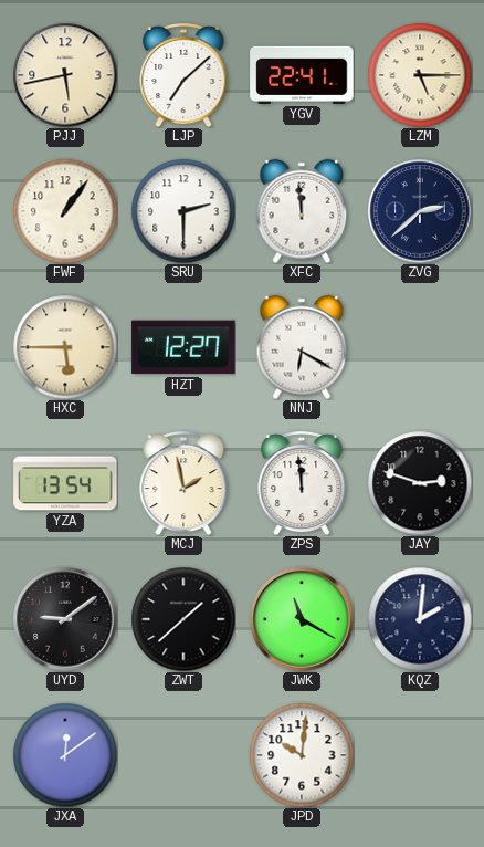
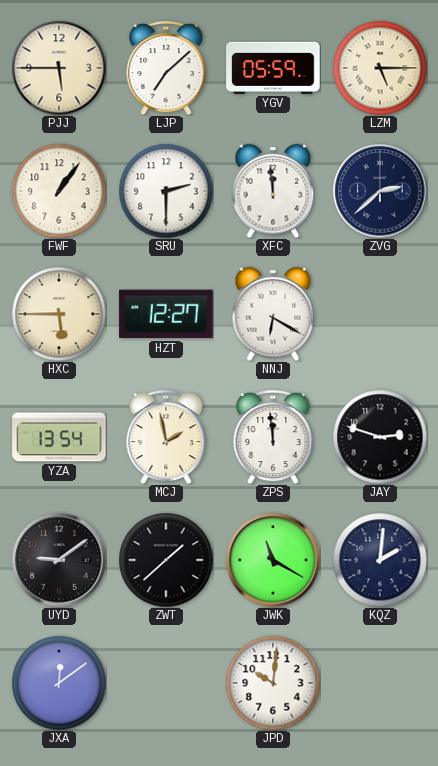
PJJ: 5:43 -> 5:45 (59, 68)
YGV: 22:41 -> 05:59 (273, 68)
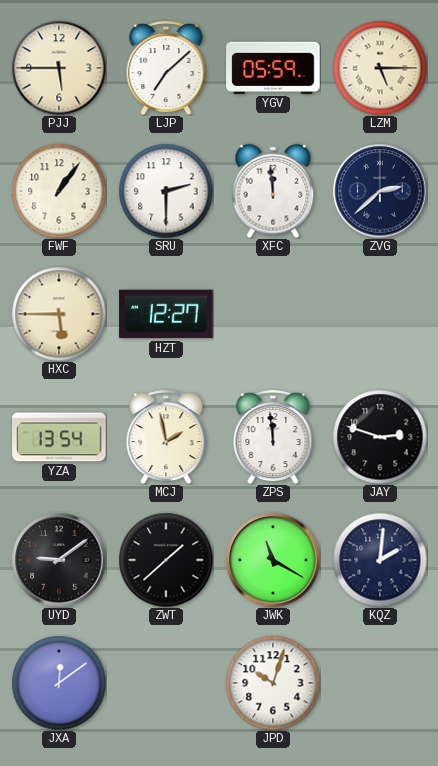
NNJ: 6:20 -> none (273, 314)
JPD: 10:01 -> 10:03 (273, 683)
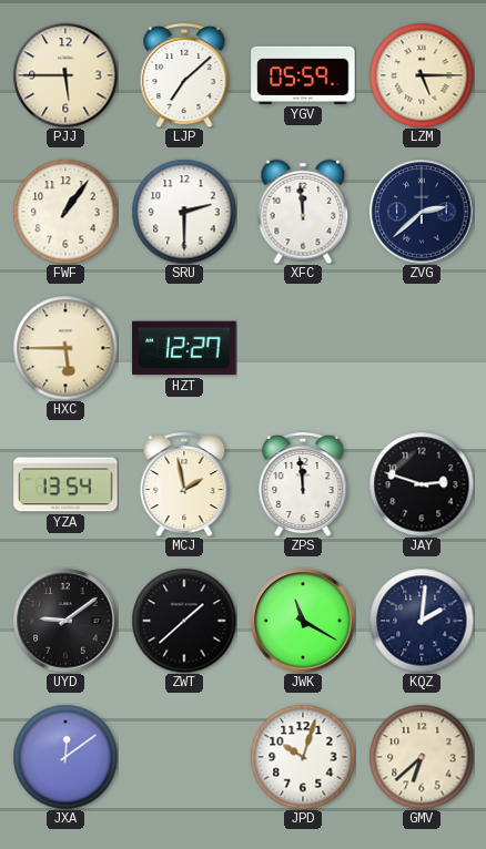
GMV: none -> 6:38 (422, 757)
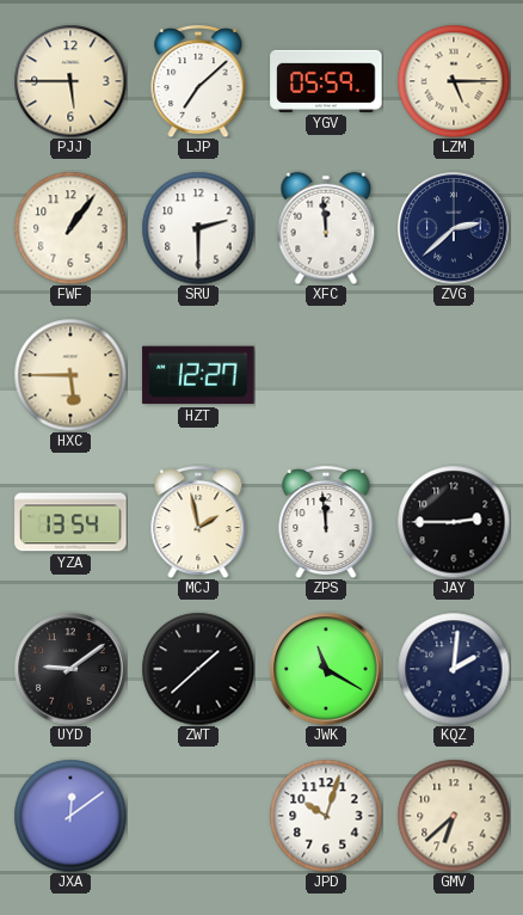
JAY: 2:48 -> 2:45 (454, 522)
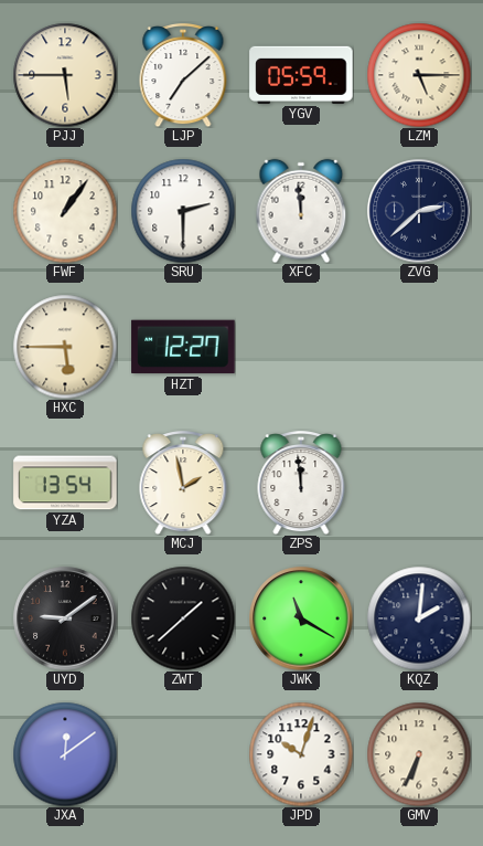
JAY: 2:45 -> none (454, 522)
GMV: 6:38 -> 6:34 (419, 754)
